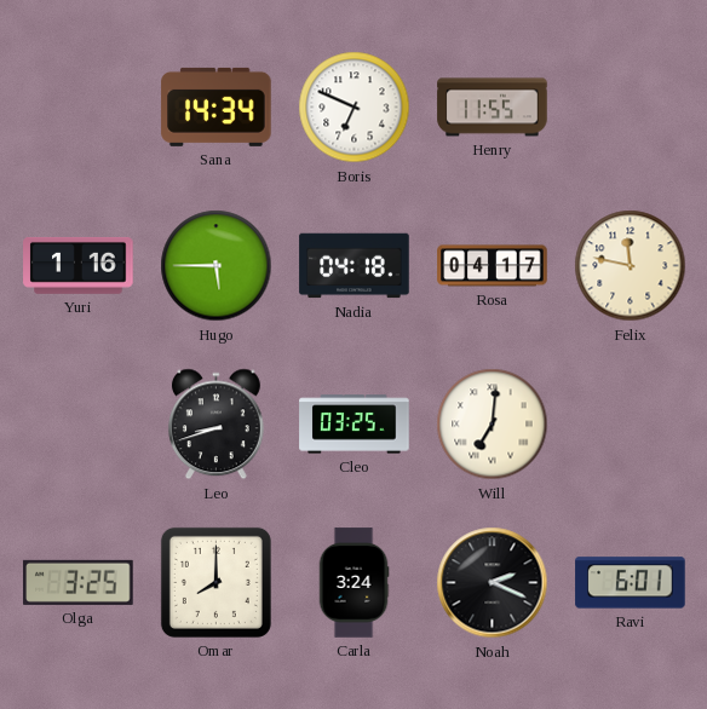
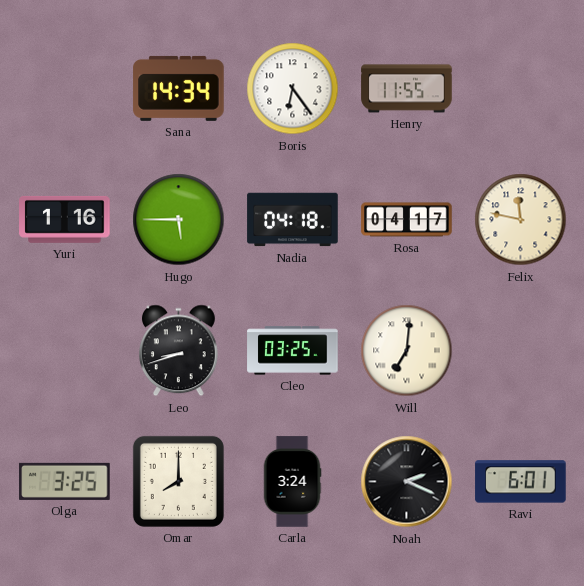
Boris: 6:49 -> 6:24 (293, 89)
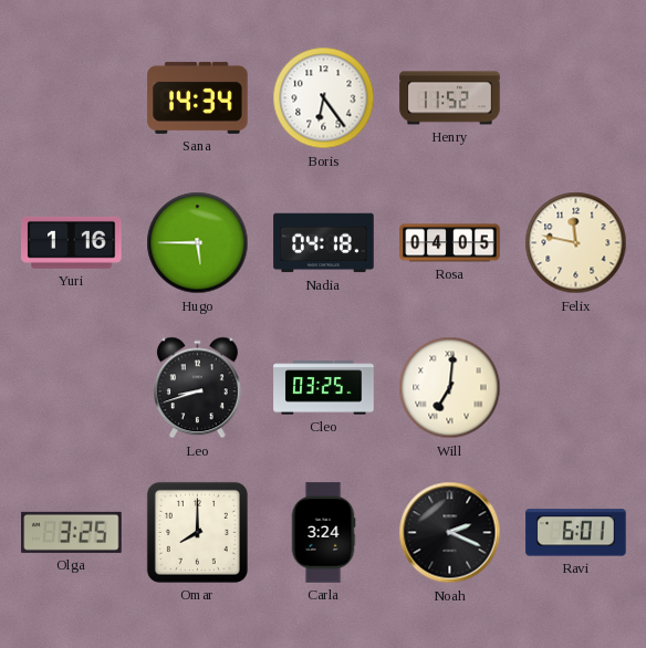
Henry: 11:55 -> 11:52 (450, 98)
Rosa: 04:17 -> 04:05 (450, 243)
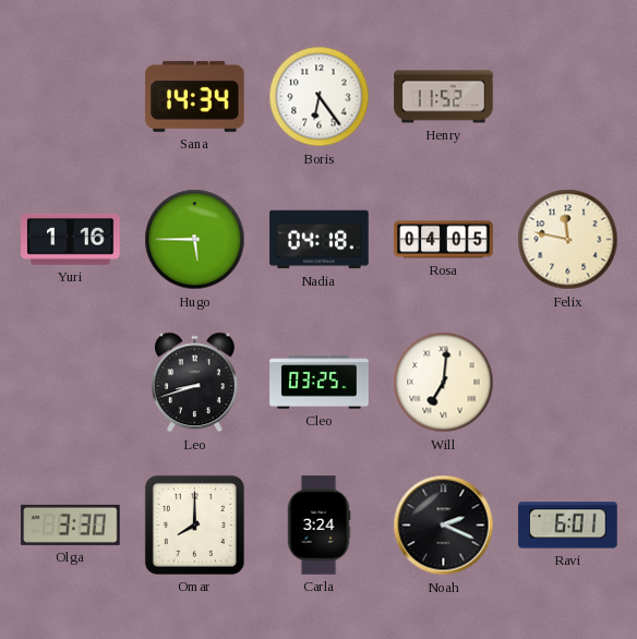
Olga: 3:25 -> 3:30 (71, 525)
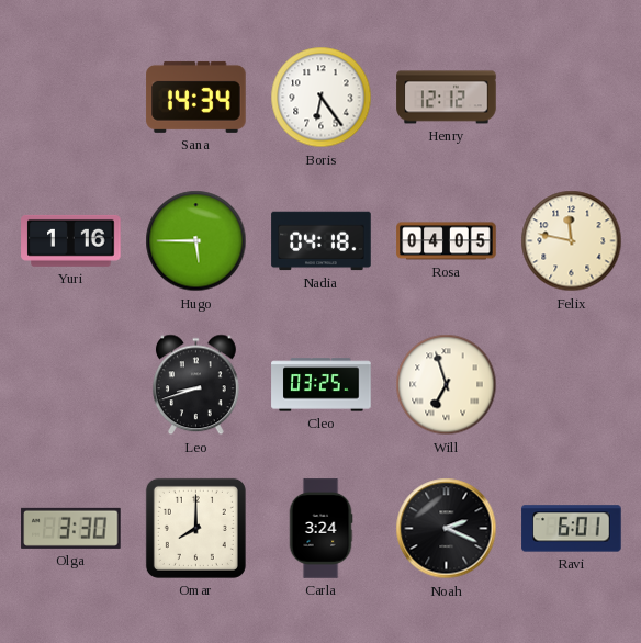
Henry: 11:52 -> 12:12 (447, 98)
Will: 7:01 -> 6:57 (447, 385)
